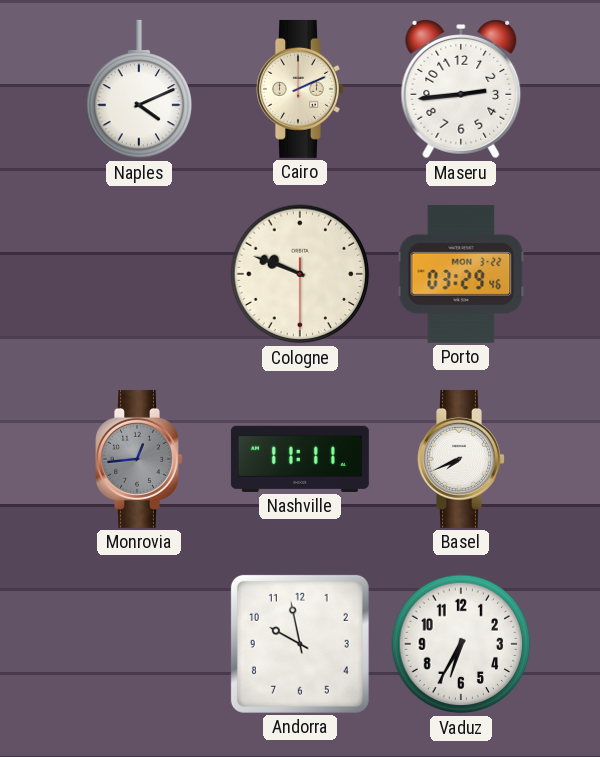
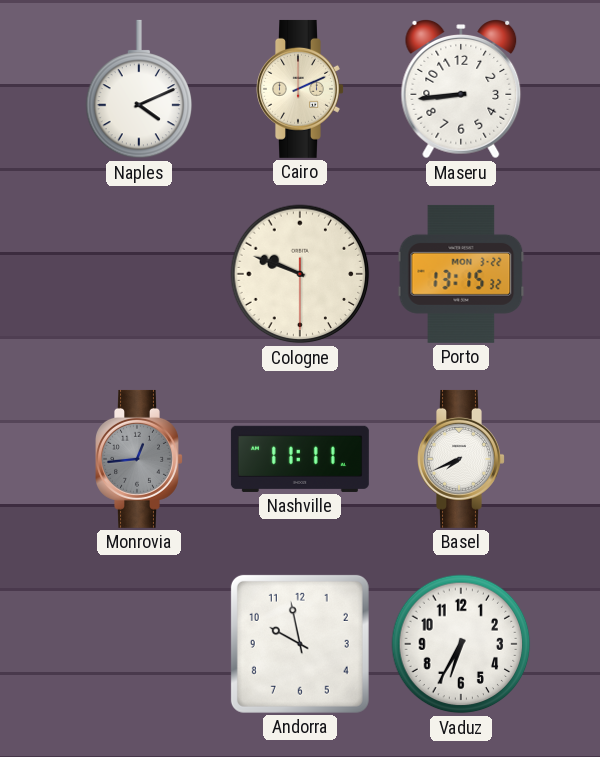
Maseru: 2:44 -> 8:44 (461, 89)
Porto: 03:29 -> 13:15 (461, 274)
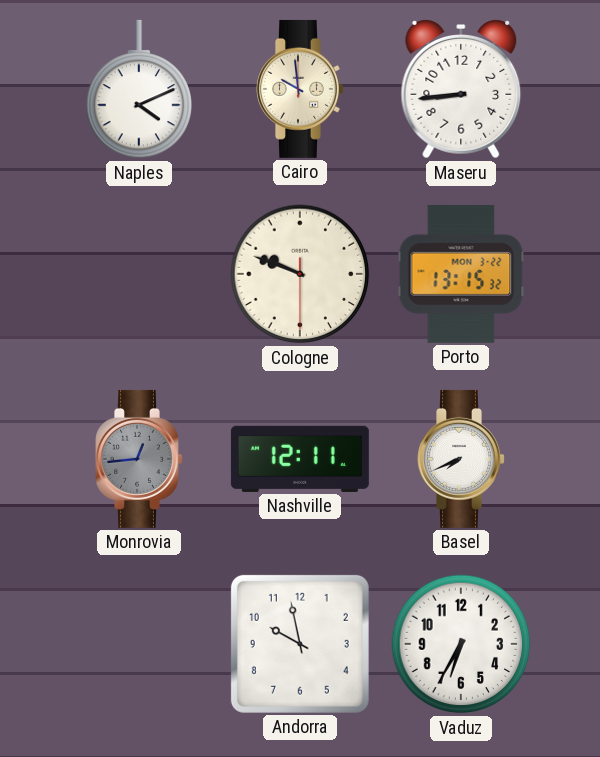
Cairo: 2:11 -> 9:59 (301, 89)
Nashville: 11:11 -> 12:11 (300, 459)
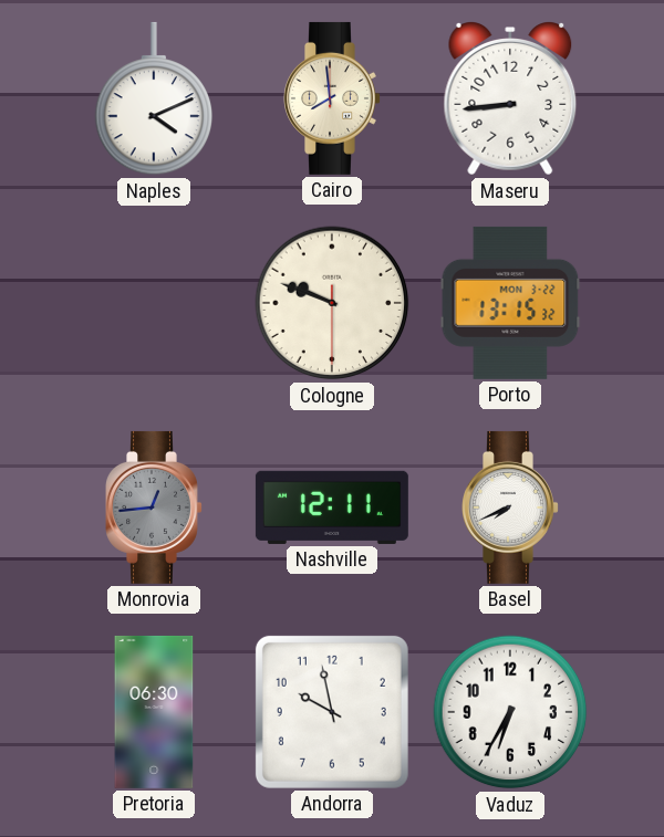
Cairo: 9:59 -> 7:59 (333, 98)
Pretoria: none -> 06:30 (154, 712)
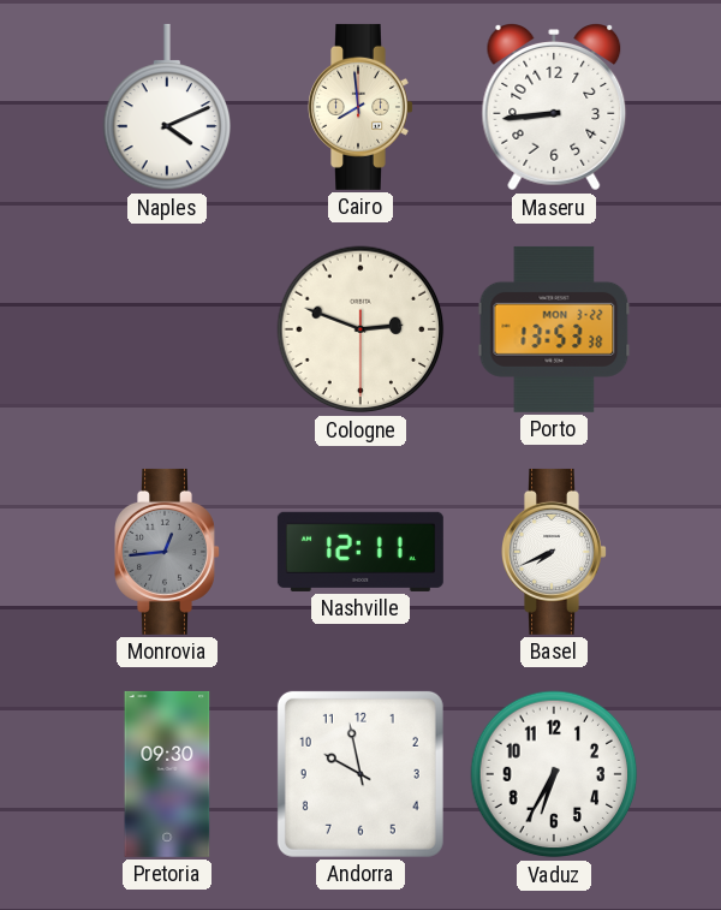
Cologne: 9:48 -> 2:48 (360, 329)
Porto: 13:15 -> 13:53 (554, 329)
Pretoria: 06:30 -> 09:30 (167, 774)
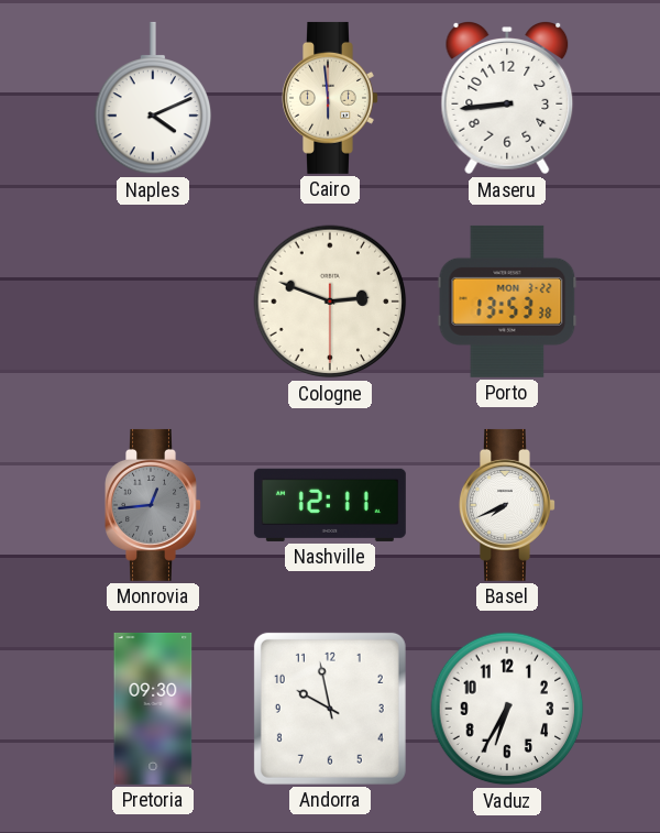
Cairo: 7:59 -> 5:59 (331, 98)
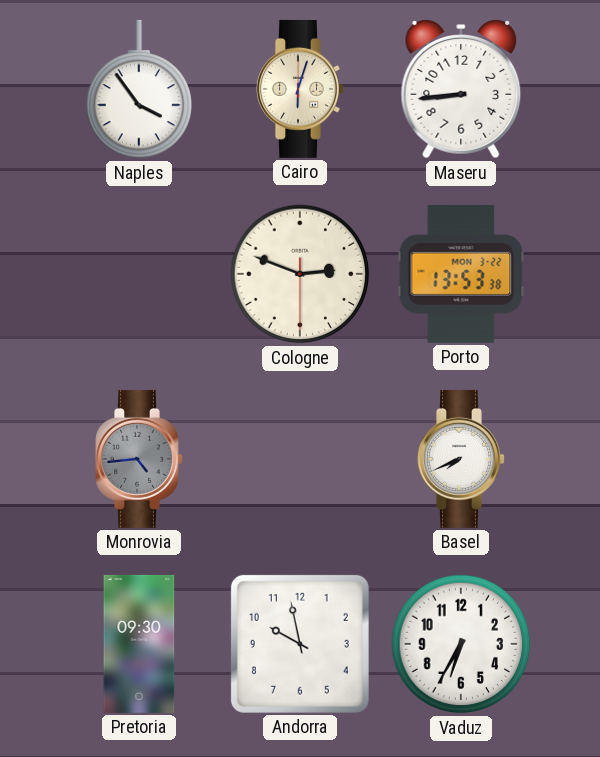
Naples: 4:11 -> 3:54 (139, 89)
Cairo: 5:59 -> 6:03 (301, 89)
Monrovia: 12:44 -> 4:44 (140, 459)
Nashville: 12:11 -> none (330, 505)
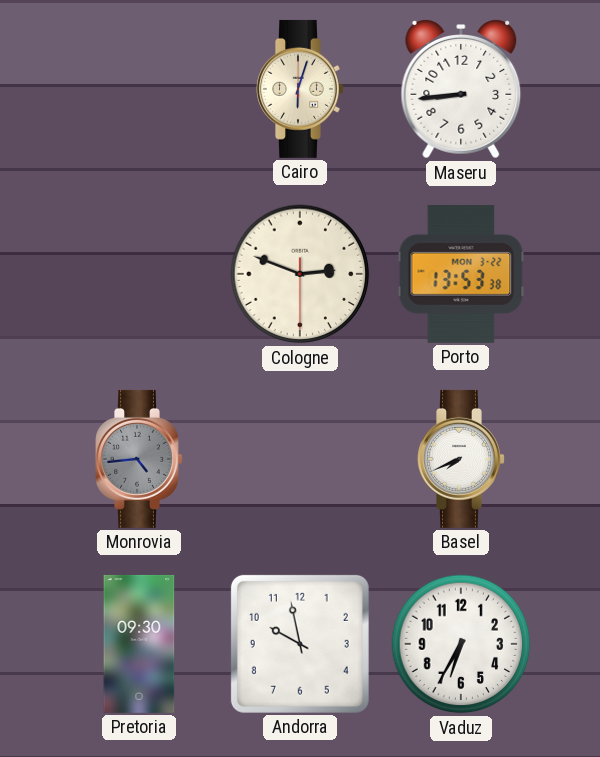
Naples: 3:54 -> none (139, 89)
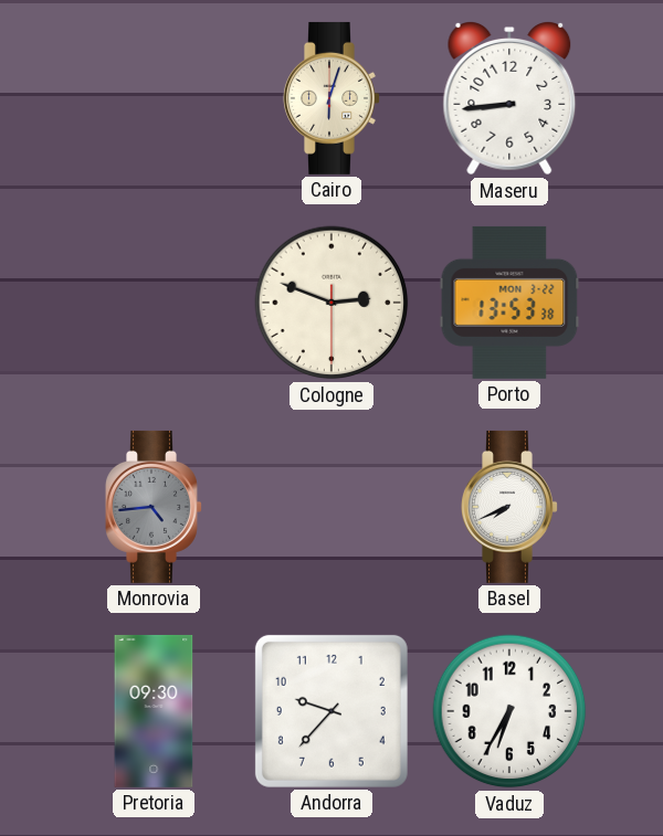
Andorra: 9:58 -> 9:37 (331, 711)
